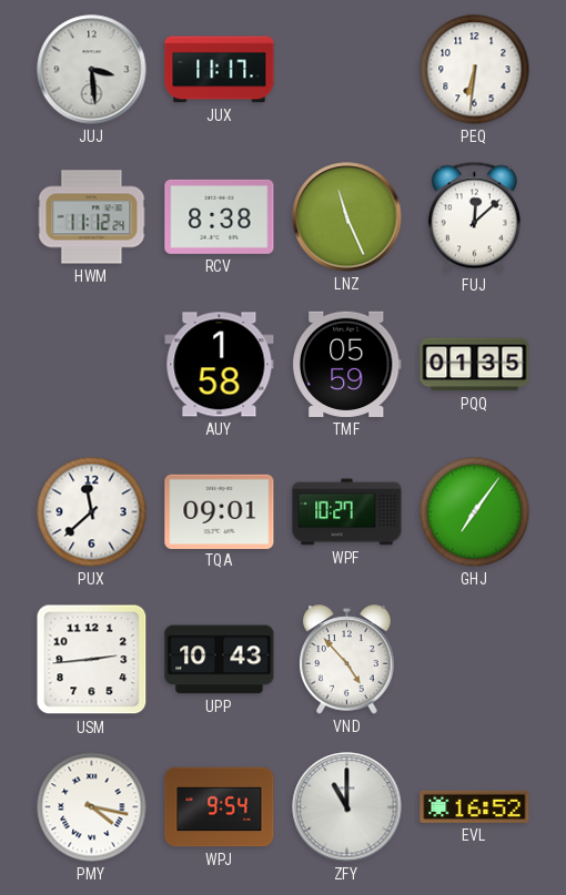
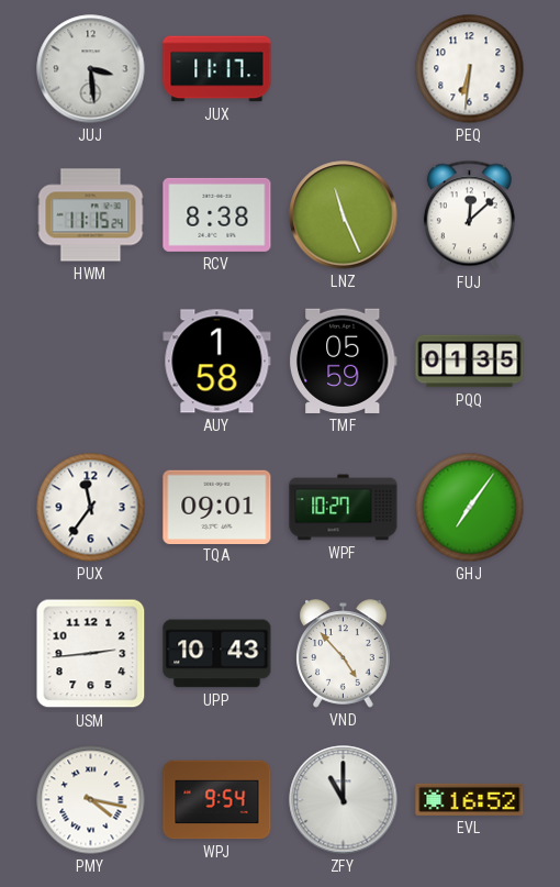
HWM: 11:12 -> 11:15 (91, 215)
PUX: 11:38 -> 11:36 (91, 508)
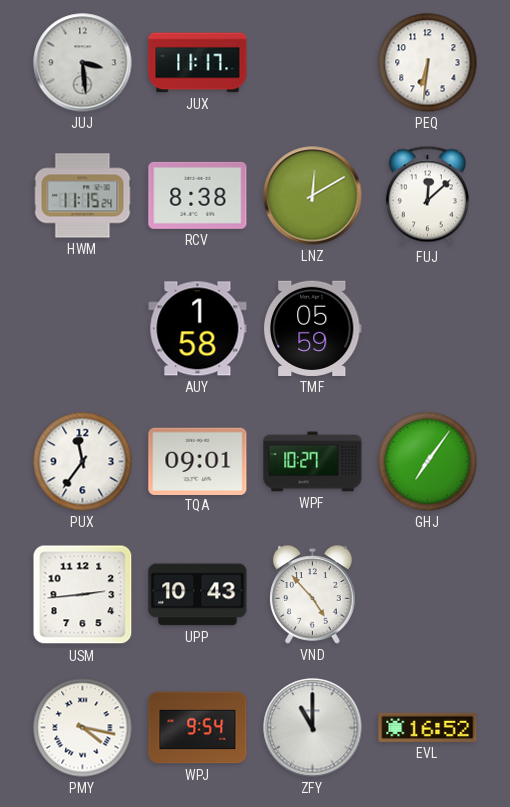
LNZ: 11:26 -> 12:10 (313, 196)
PQQ: 01:35 -> none (470, 362)
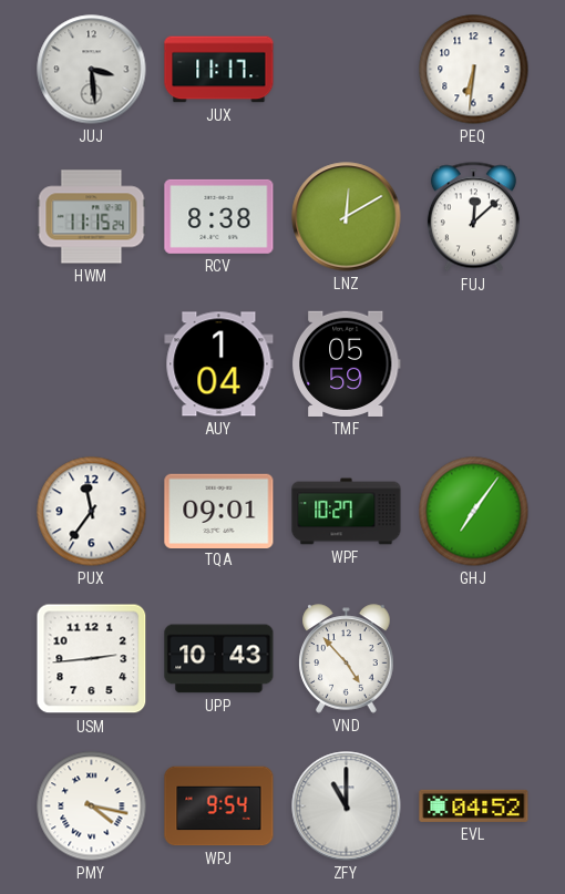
AUY: 1:58 -> 1:04 (219, 364)
EVL: 16:52 -> 04:52 (474, 805)
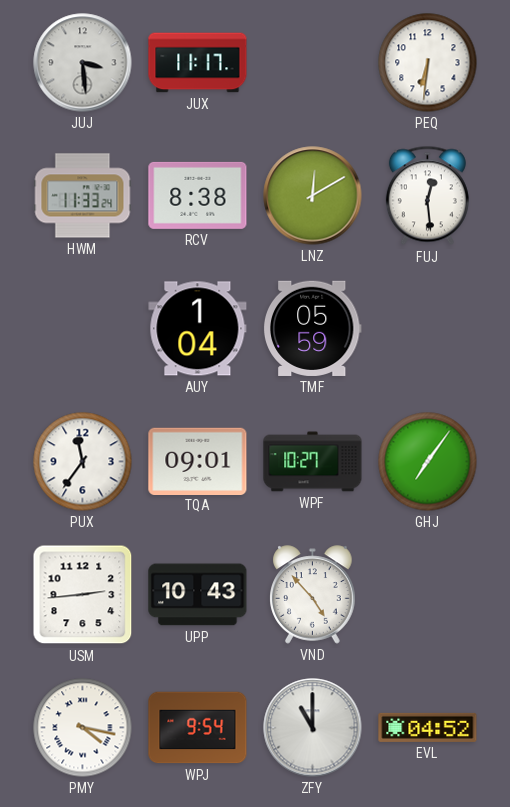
HWM: 11:15 -> 11:33 (83, 196)
FUJ: 12:08 -> 12:29 (427, 196)
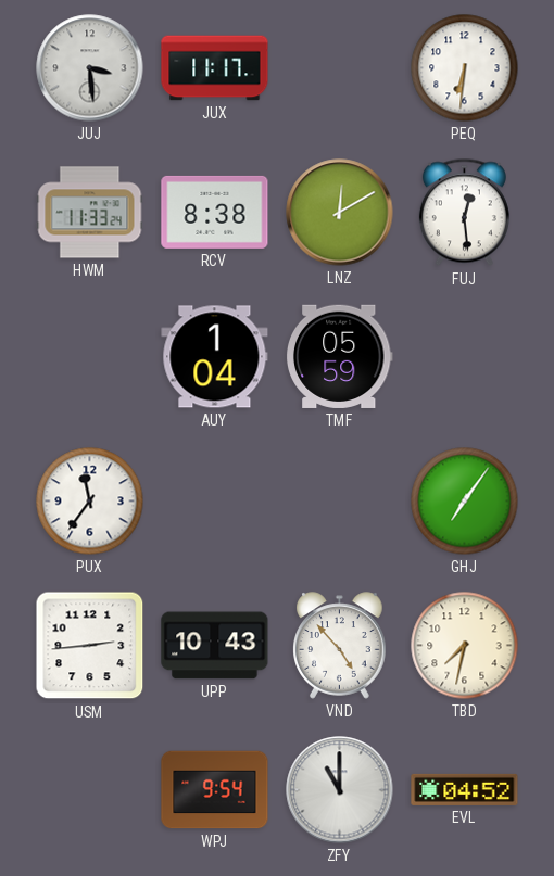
TQA: 09:01 -> none (198, 461)
WPF: 10:27 -> none (313, 462)
TBD: none -> 7:32 (465, 646)
PMY: 4:17 -> none (83, 728)
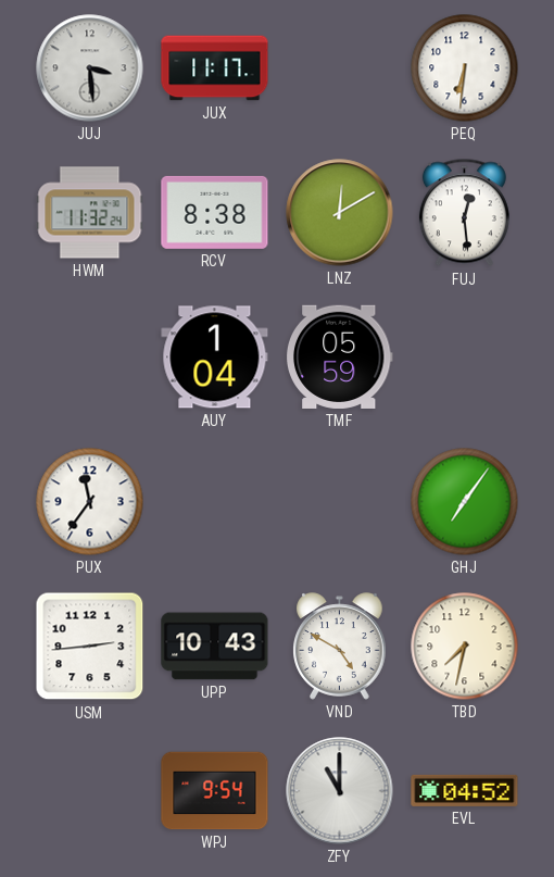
HWM: 11:33 -> 11:32 (90, 213)
VND: 4:53 -> 4:50 (340, 647)
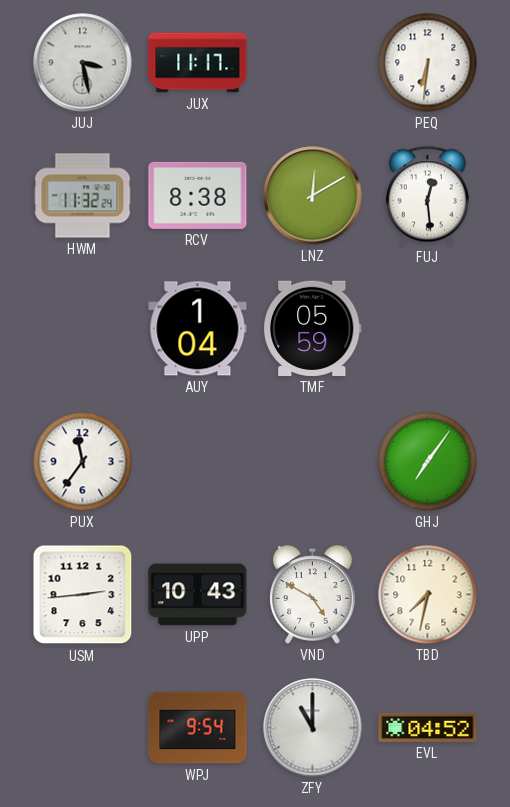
JUJ: 3:29 -> 3:28 (83, 63)
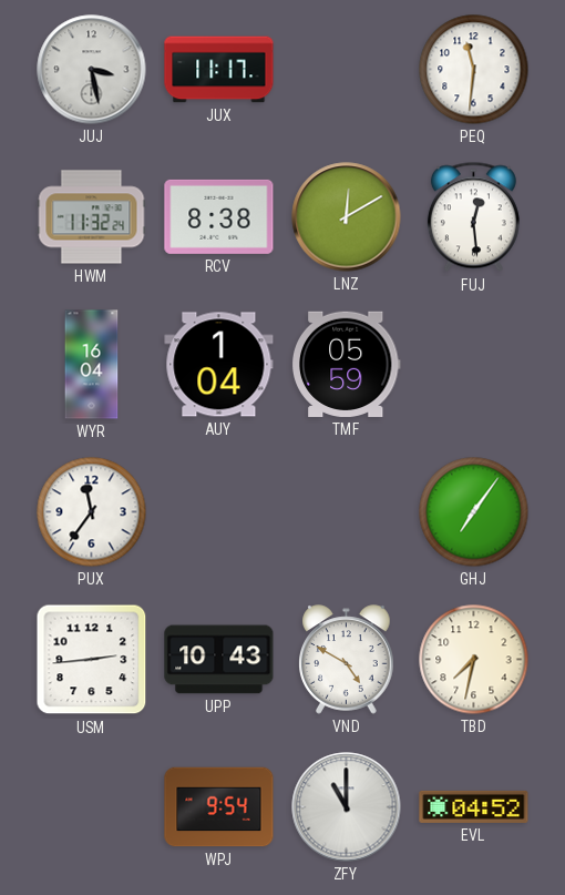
PEQ: 6:31 -> 11:31 (474, 70)
WYR: none -> 16:04 (92, 365)
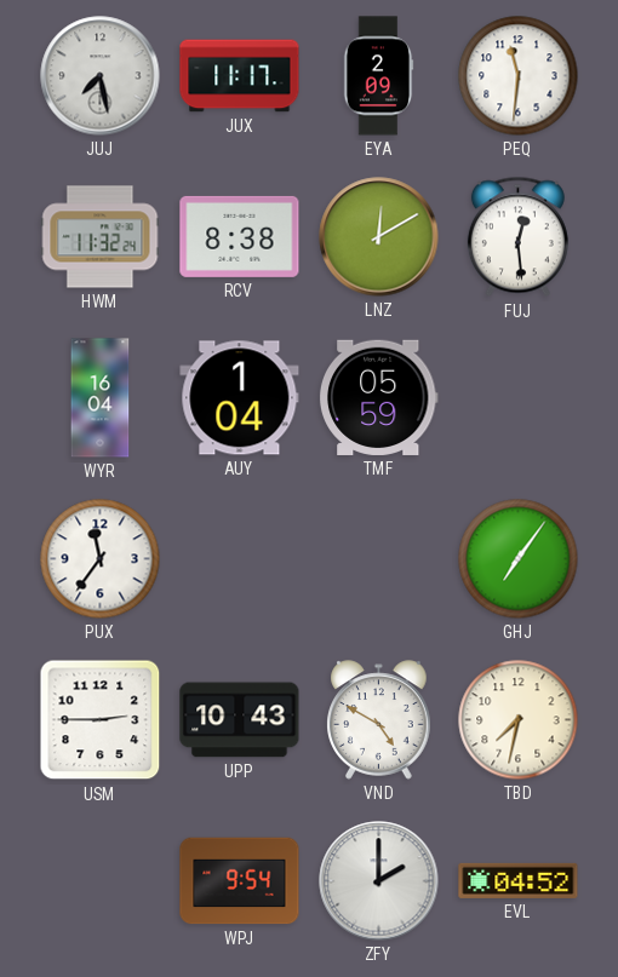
JUJ: 3:28 -> 7:28 (101, 76)
EYA: none -> 2:09 (378, 76)
USM: 2:44 -> 2:45 (101, 720)
ZFY: 11:00 -> 2:00 (379, 881)
